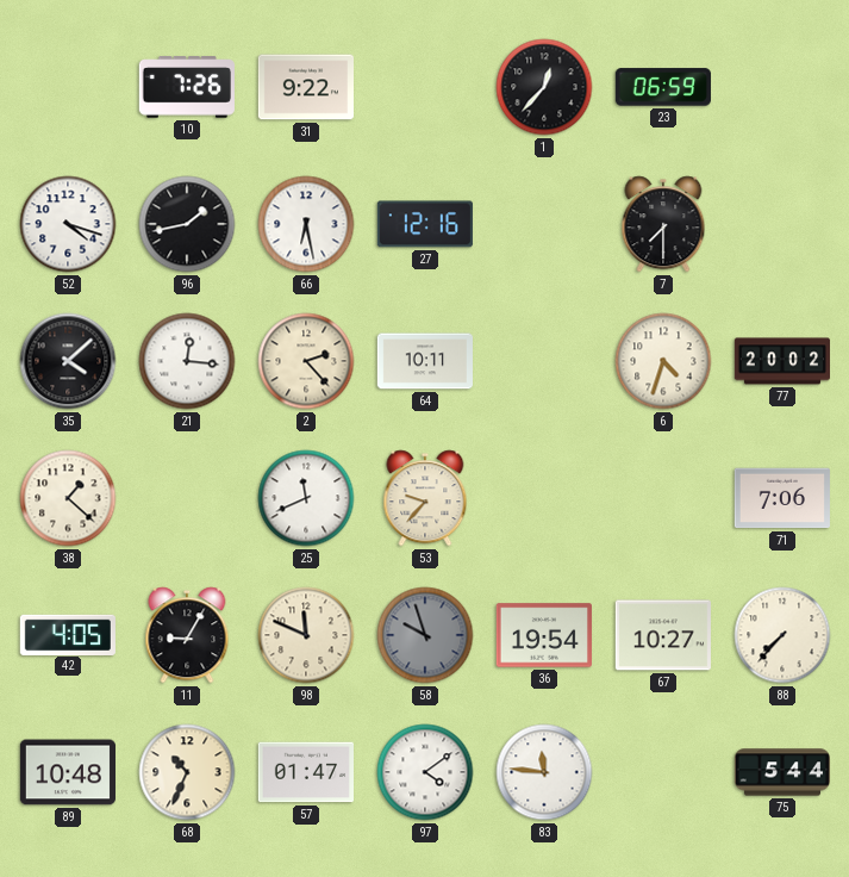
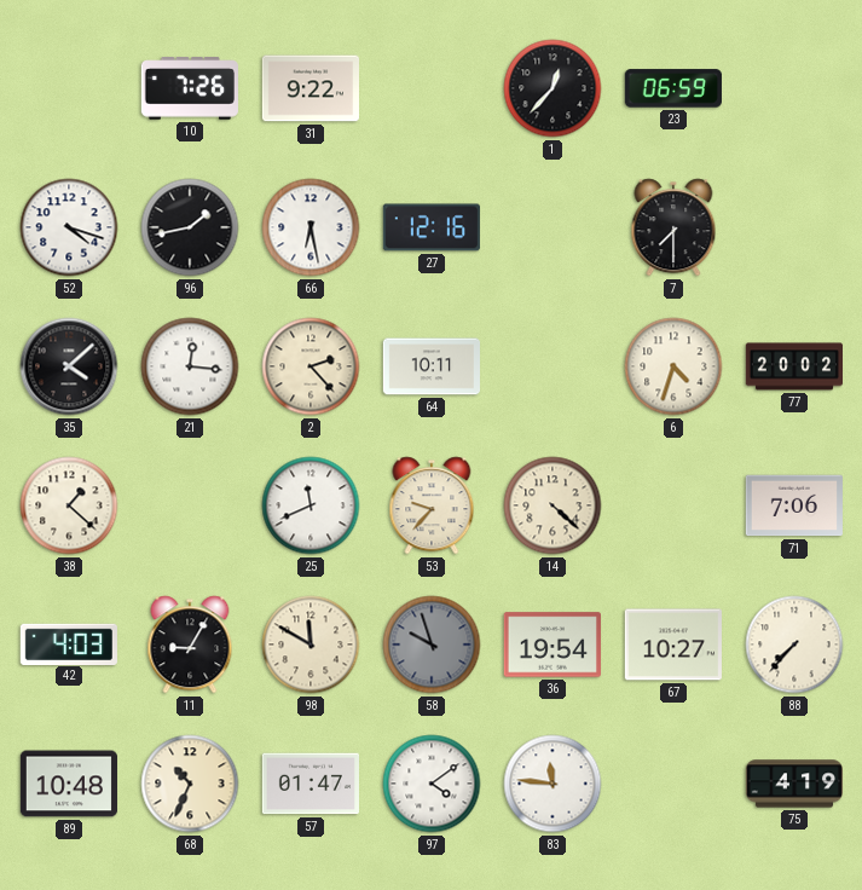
14: none -> 4:22 (553, 505)
42: 4:05 -> 4:03 (69, 643)
98: 11:49 -> 11:50 (311, 645)
75: 5:44 -> 4:19 (793, 784)
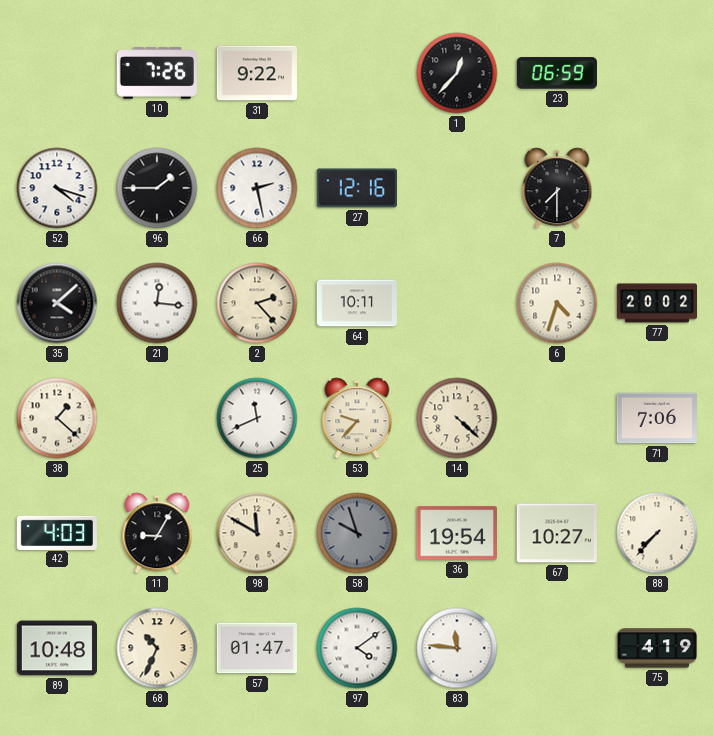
96: 1:43 -> 1:45 (157, 188)
66: 6:28 -> 2:28 (257, 188)
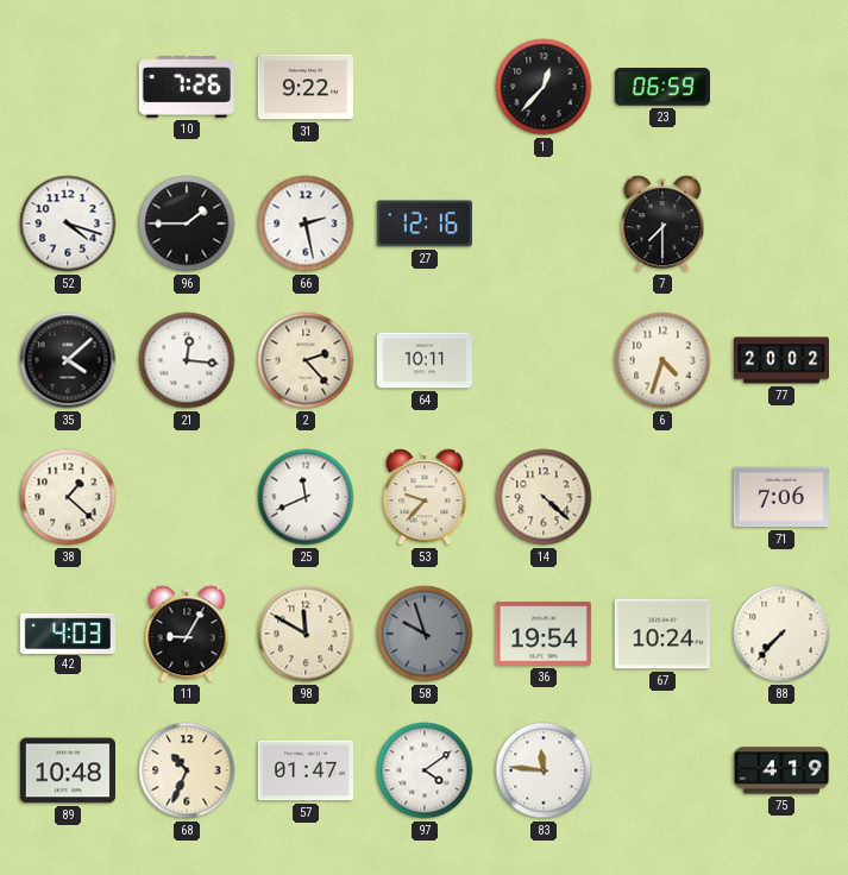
67: 10:27 -> 10:24 (662, 634)
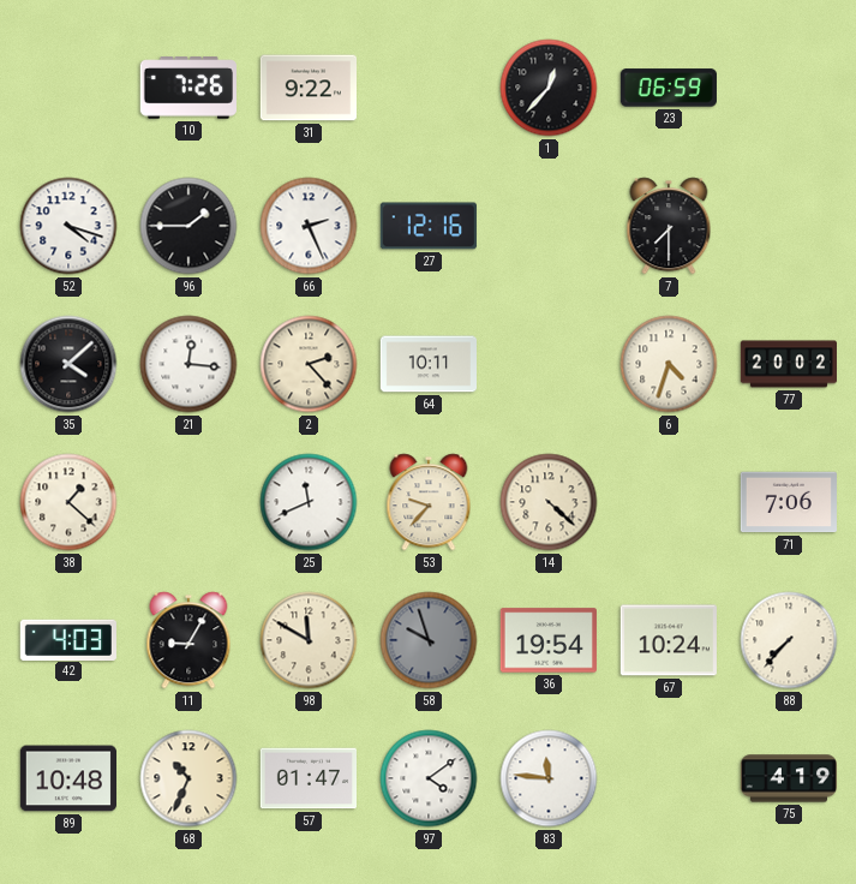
66: 2:28 -> 2:26 (309, 226)
